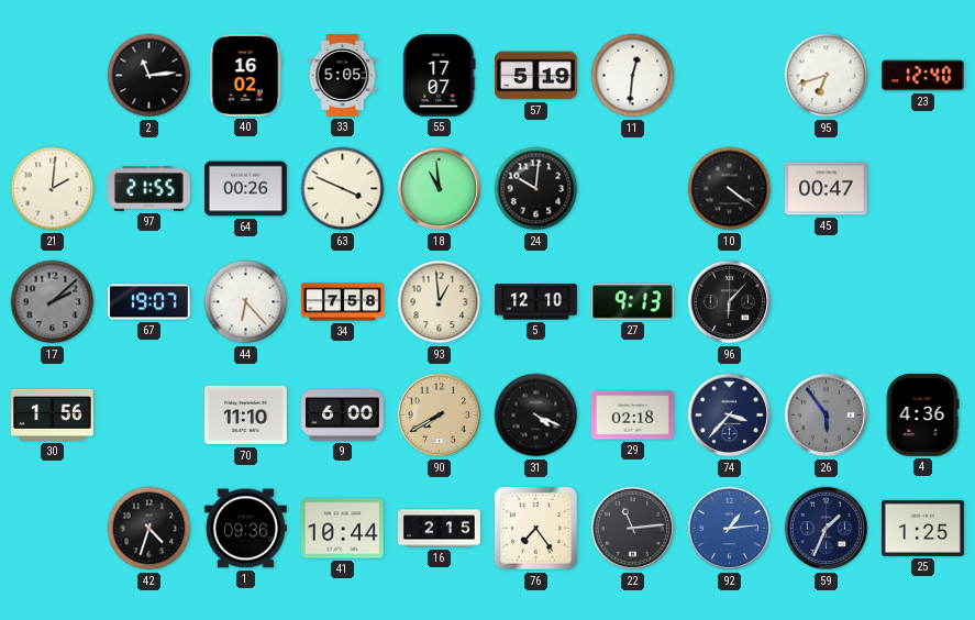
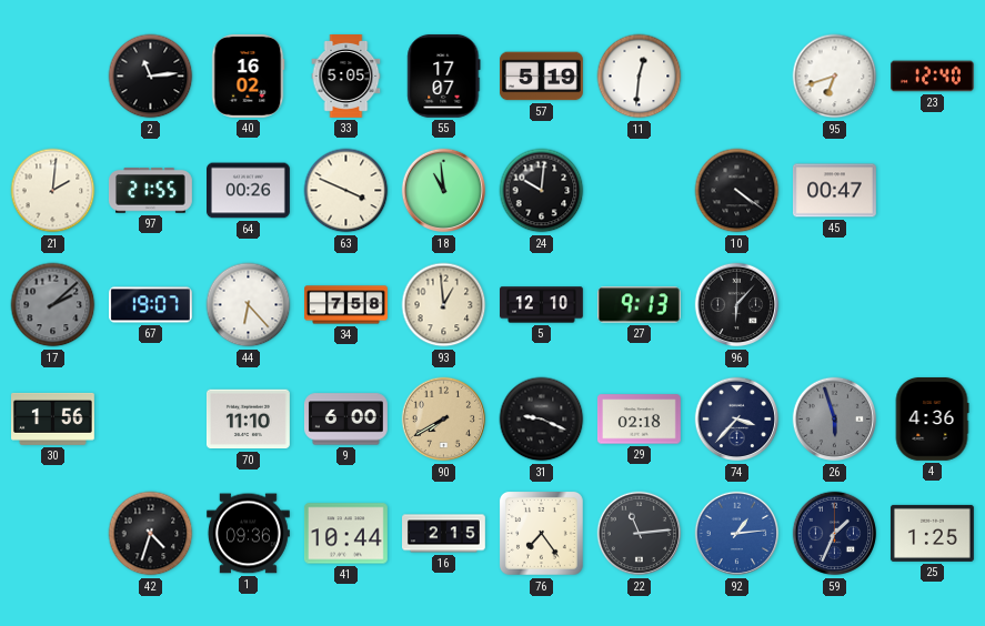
31: 4:19 -> 9:19 (542, 420)
26: 5:54 -> 5:57 (835, 420)
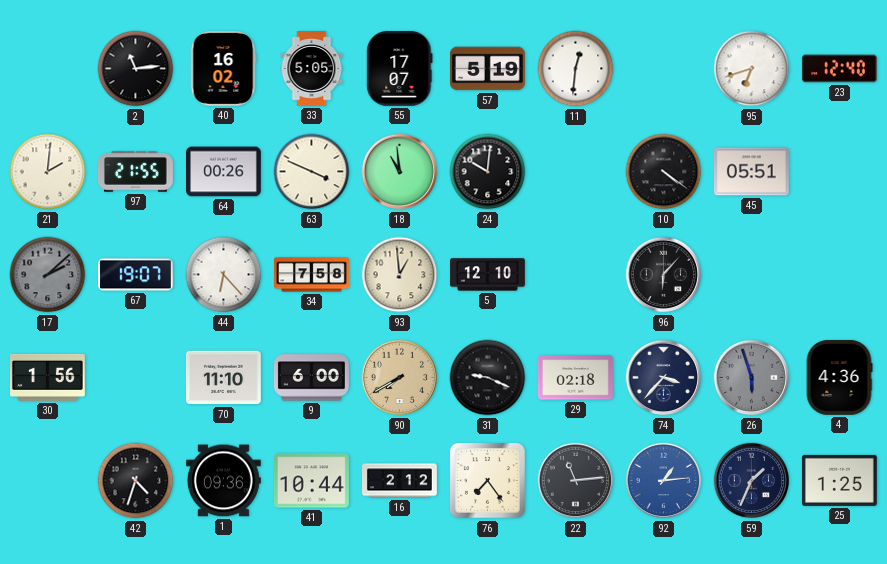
45: 00:47 -> 05:51 (752, 172)
27: 9:13 -> none (639, 305)
16: 2:15 -> 2:12 (400, 481)
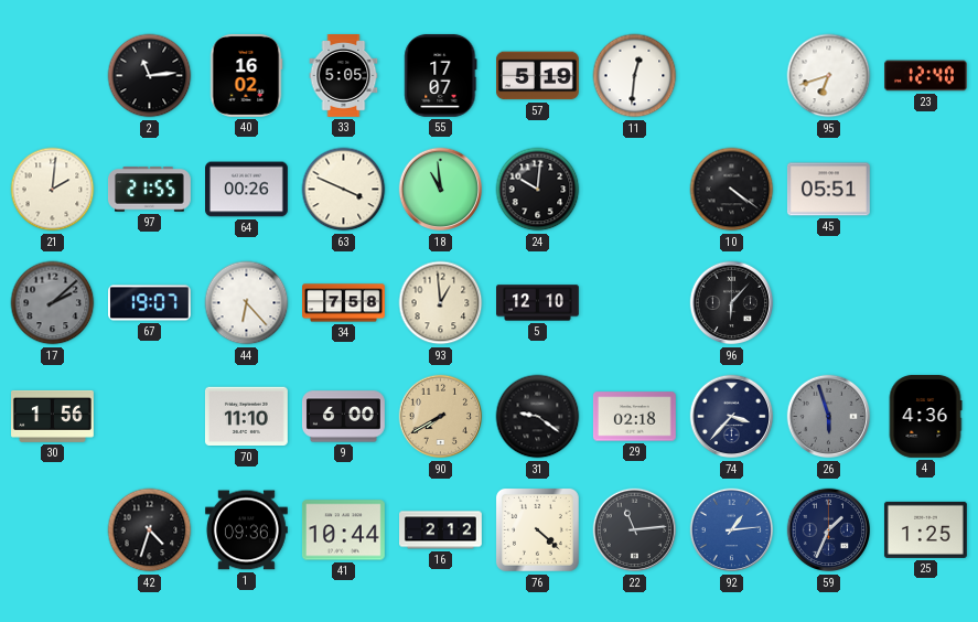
31: 9:19 -> 9:21 (538, 417)
76: 7:24 -> 4:22 (538, 530)
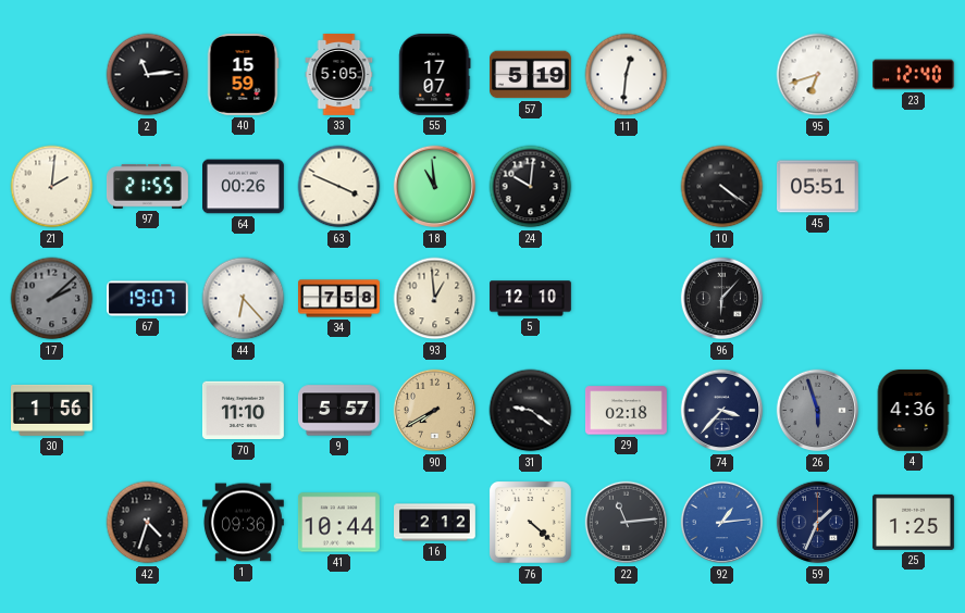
40: 16:02 -> 15:59 (243, 74)
9: 6:00 -> 5:57 (338, 411)
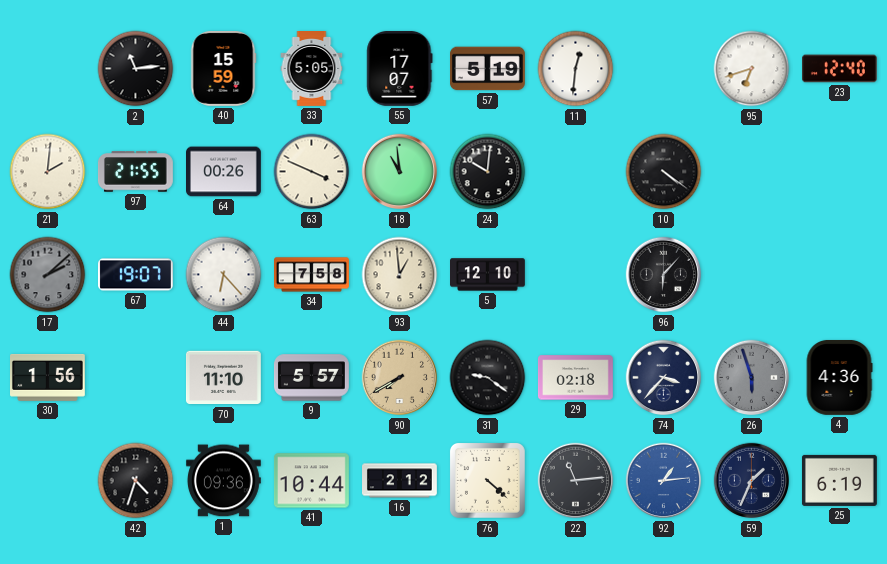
45: 05:51 -> none (818, 187)
25: 1:25 -> 6:19 (839, 480)
